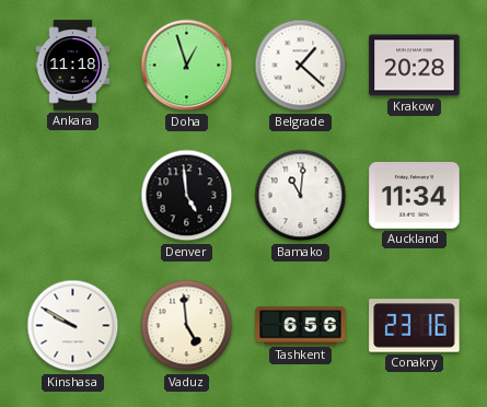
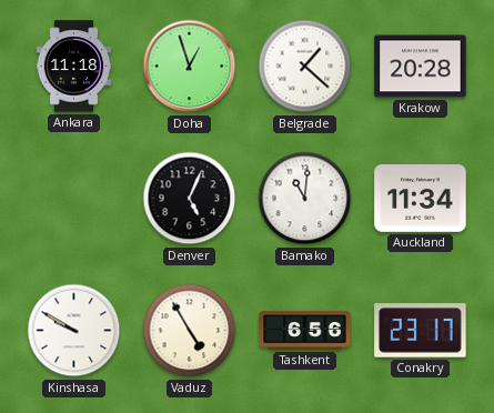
Denver: 4:59 -> 5:04 (190, 199)
Vaduz: 4:59 -> 4:55 (190, 331)
Conakry: 23:16 -> 23:17 (421, 331)
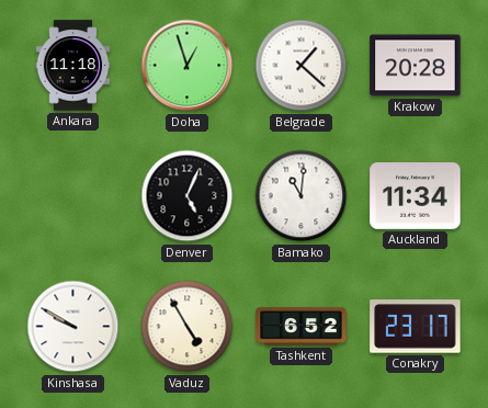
Tashkent: 6:56 -> 6:52 (302, 327)
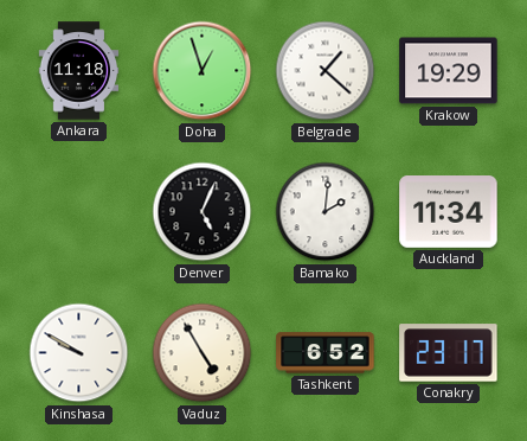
Krakow: 20:28 -> 19:29 (449, 71)
Bamako: 11:01 -> 2:01 (326, 212)
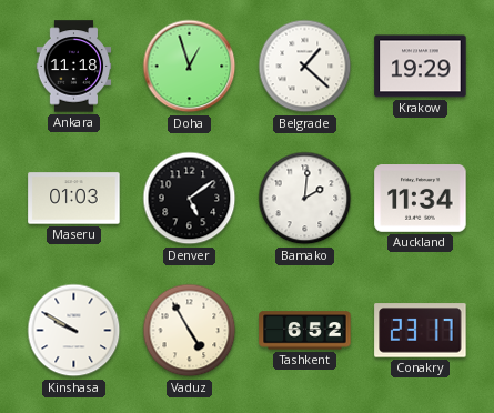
Maseru: none -> 01:03 (74, 199)
Denver: 5:04 -> 5:09 (190, 199)
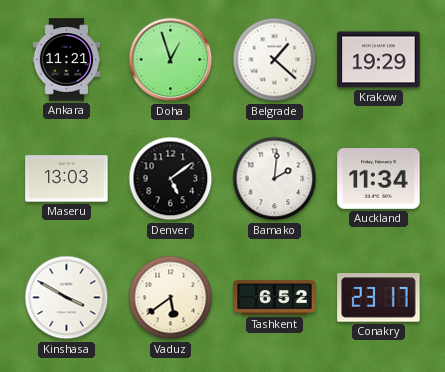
Ankara: 11:18 -> 11:21 (67, 60)
Maseru: 01:03 -> 13:03 (67, 179)
Kinshasa: 9:50 -> 3:50 (67, 298)
Vaduz: 4:55 -> 5:39 (171, 298)
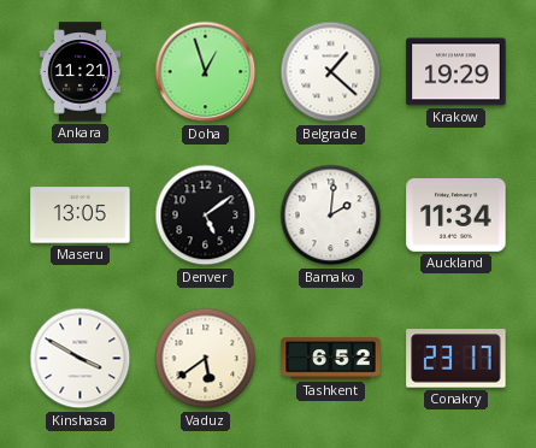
Maseru: 13:03 -> 13:05 (81, 216)
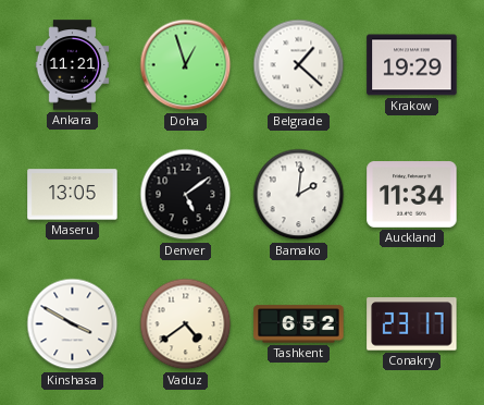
Vaduz: 5:39 -> 4:39 (186, 324)
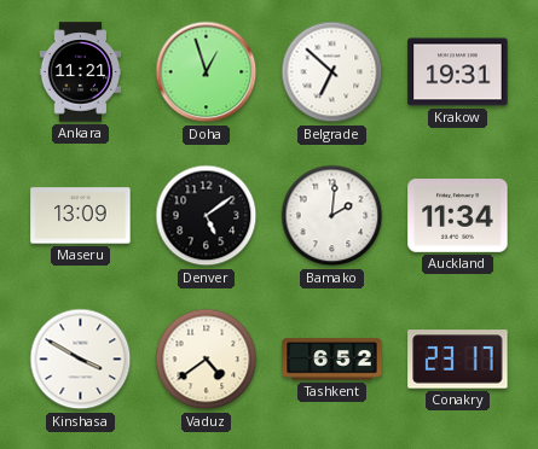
Belgrade: 1:22 -> 6:52 (332, 72)
Krakow: 19:29 -> 19:31 (458, 72)
Maseru: 13:05 -> 13:09 (81, 216)
